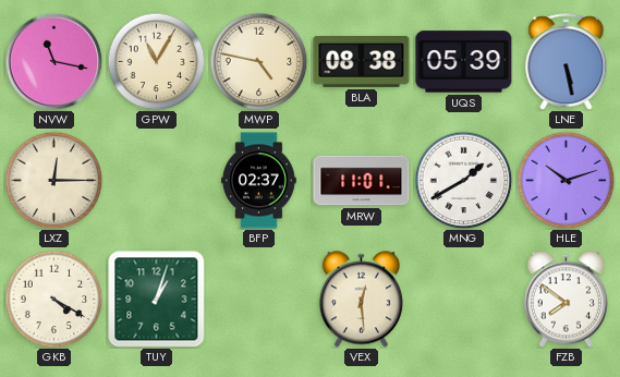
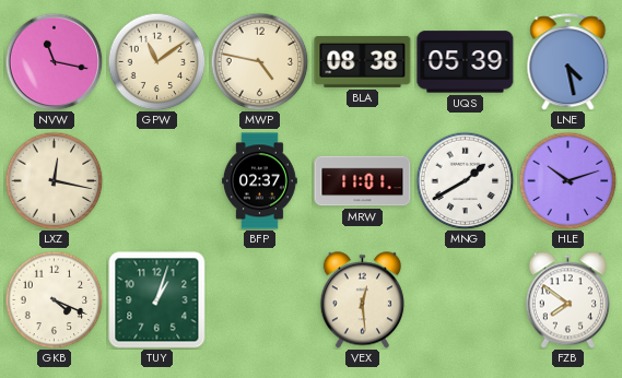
GPW: 11:05 -> 11:09 (156, 61)
LNE: 5:28 -> 4:28 (568, 62)
LXZ: 12:15 -> 12:17 (54, 180)
GKB: 4:20 -> 4:19 (54, 299)
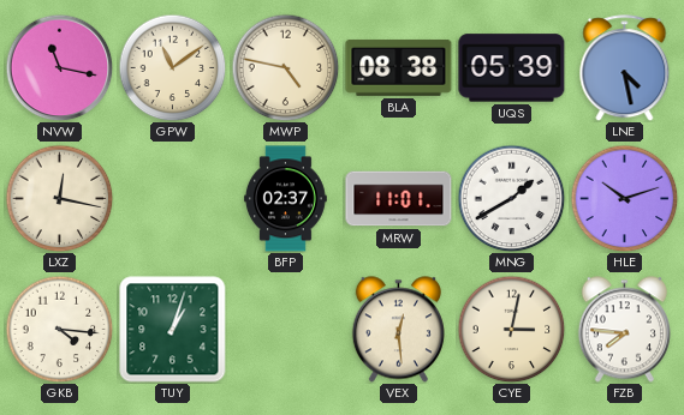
GKB: 4:19 -> 4:16 (59, 329)
CYE: none -> 3:02 (511, 329)
FZB: 7:51 -> 7:46 (624, 330)
